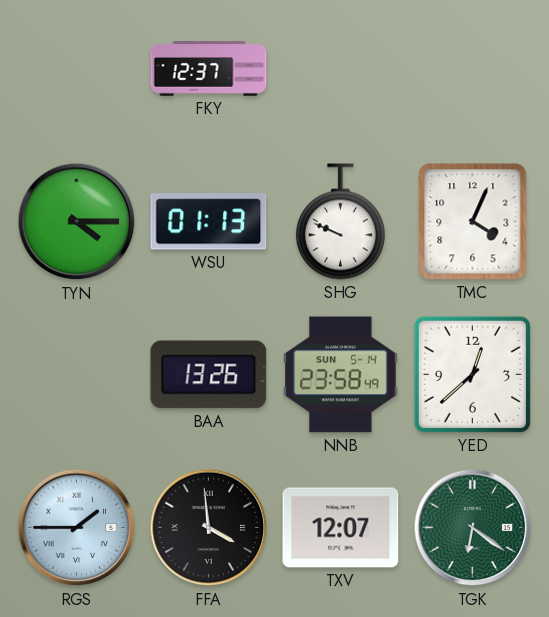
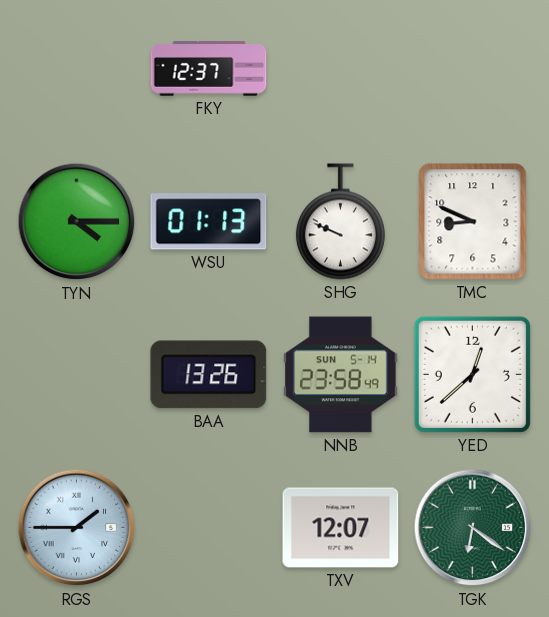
TMC: 4:04 -> 8:49 (473, 222)
FFA: 3:59 -> none (209, 528)
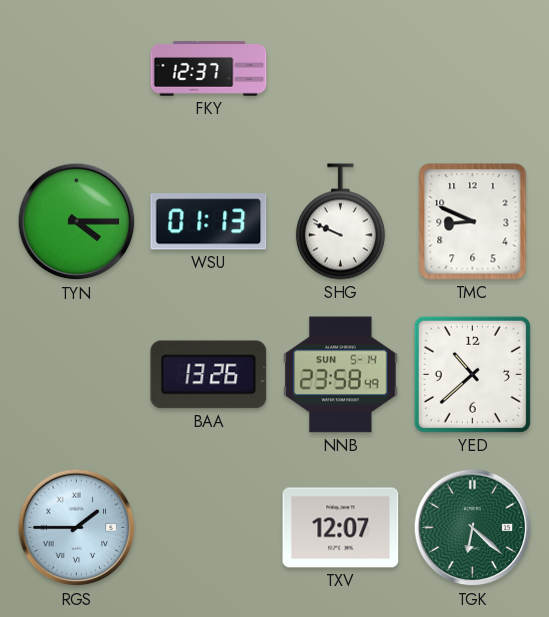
YED: 12:38 -> 10:38 (472, 374)
TGK: 6:21 -> 6:22 (473, 528)
